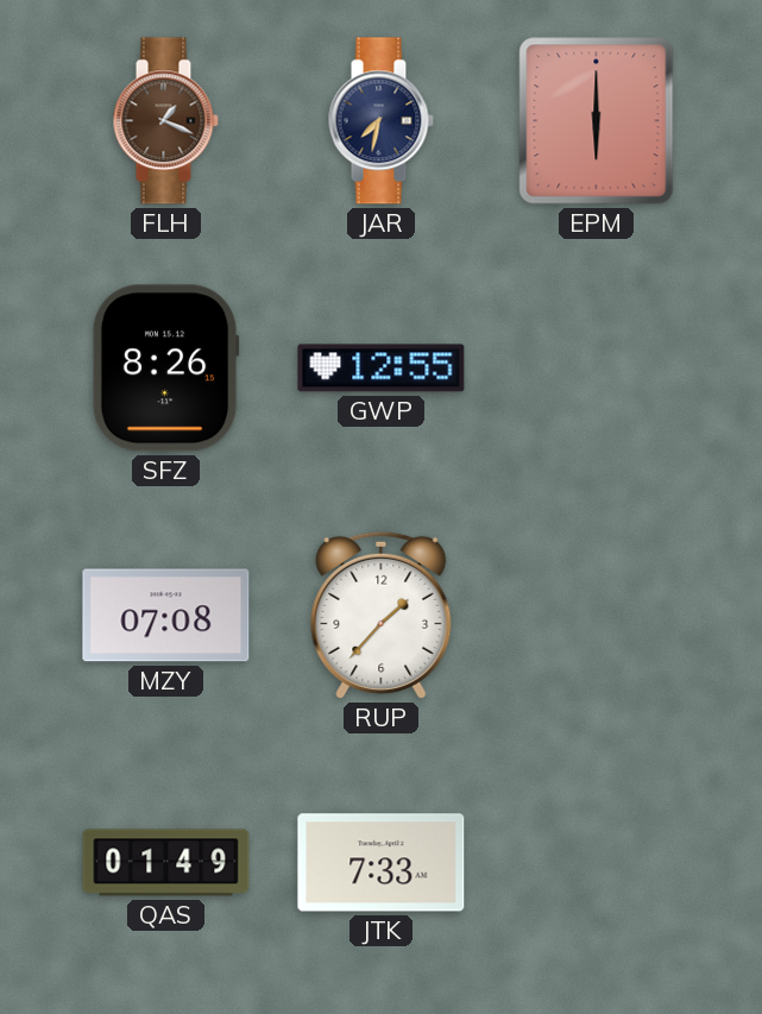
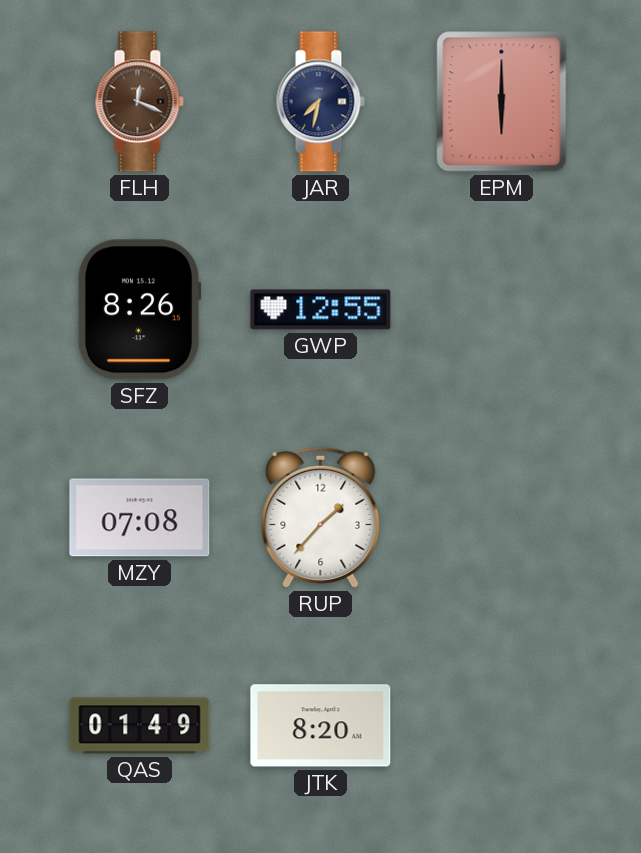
FLH: 1:19 -> 12:19 (139, 102)
JTK: 7:33 -> 8:20 (321, 726)
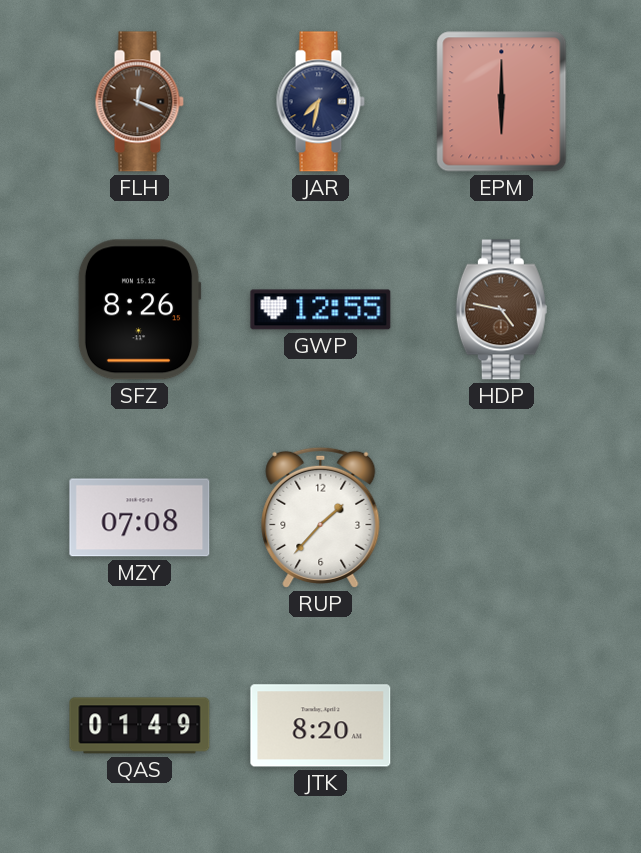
HDP: none -> 4:47 (501, 310)
